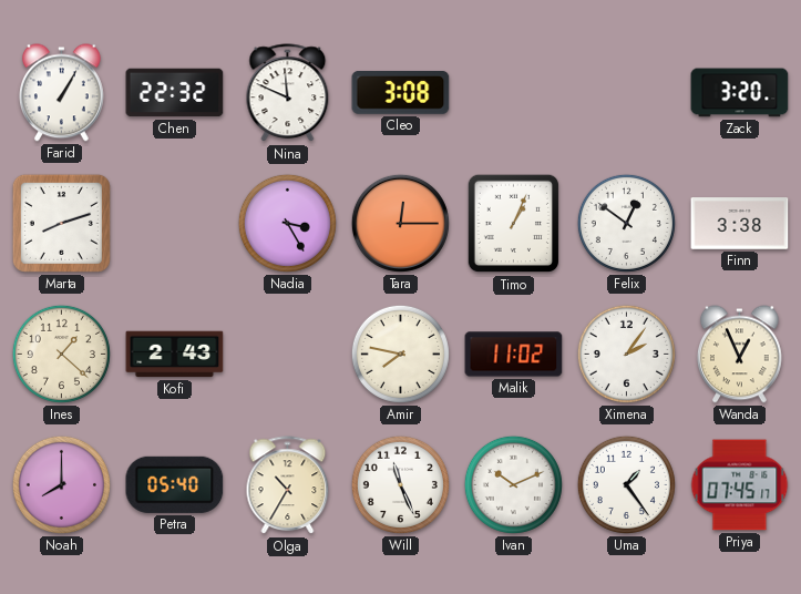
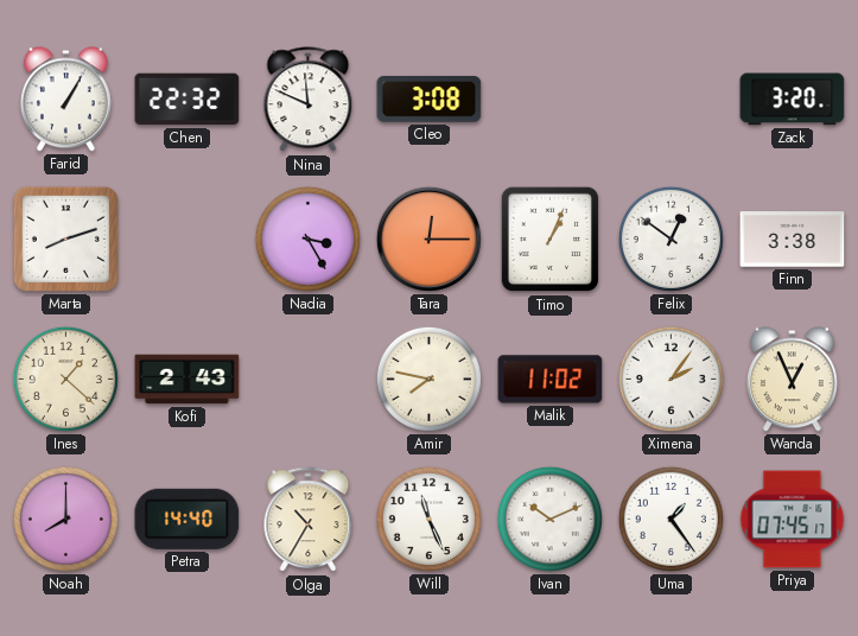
Petra: 05:40 -> 14:40 (188, 519)
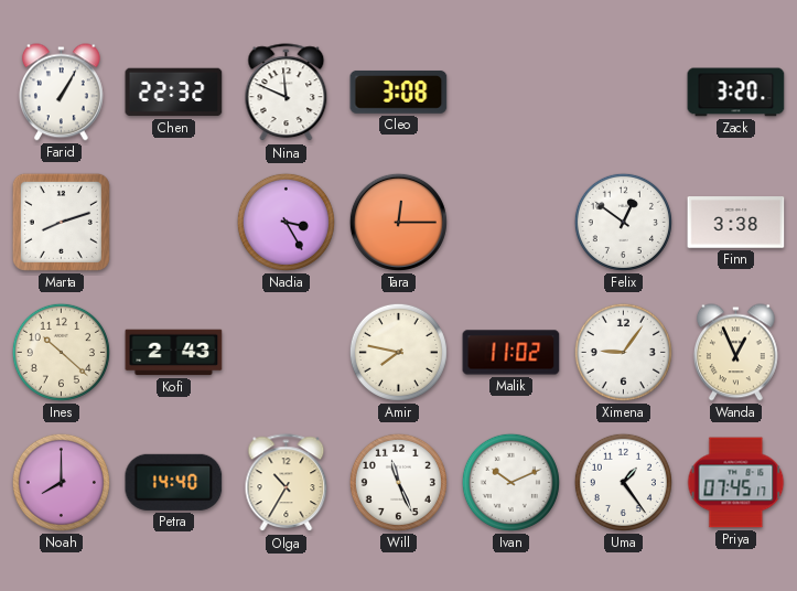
Timo: 1:04 -> none (551, 240)
Ines: 1:22 -> 10:22 (61, 352)
Ximena: 2:06 -> 9:06 (623, 352)
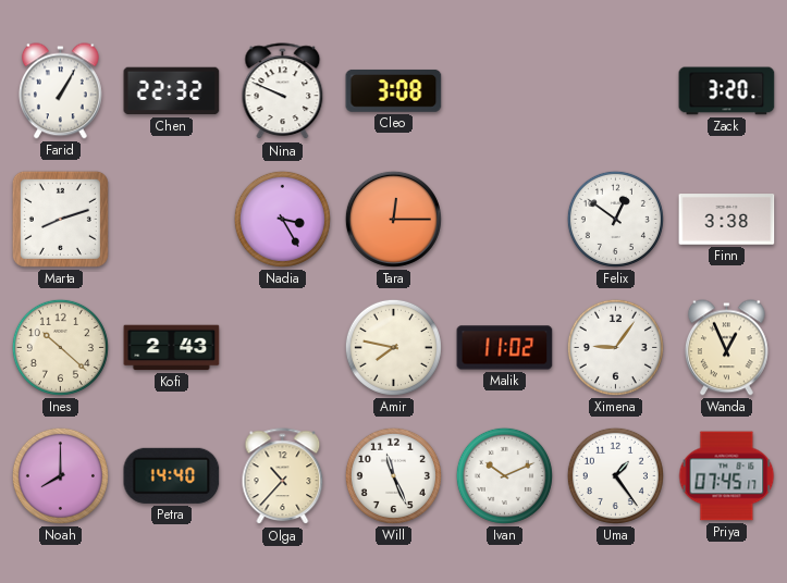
Nina: 11:49 -> 9:49 (283, 91)
Olga: 10:35 -> 10:37 (283, 476)
